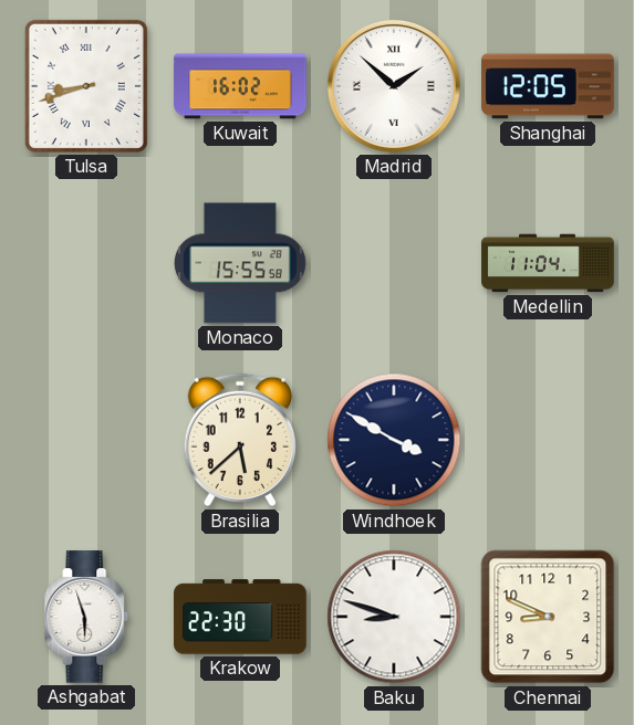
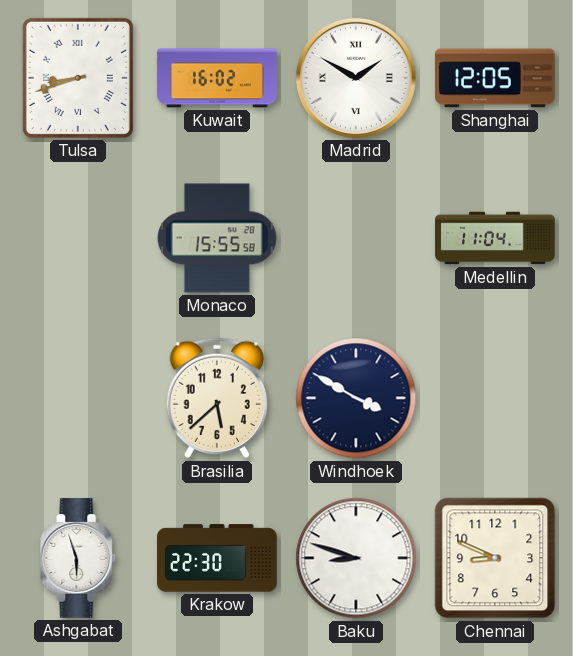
Madrid: 1:52 -> 1:50 (356, 78)
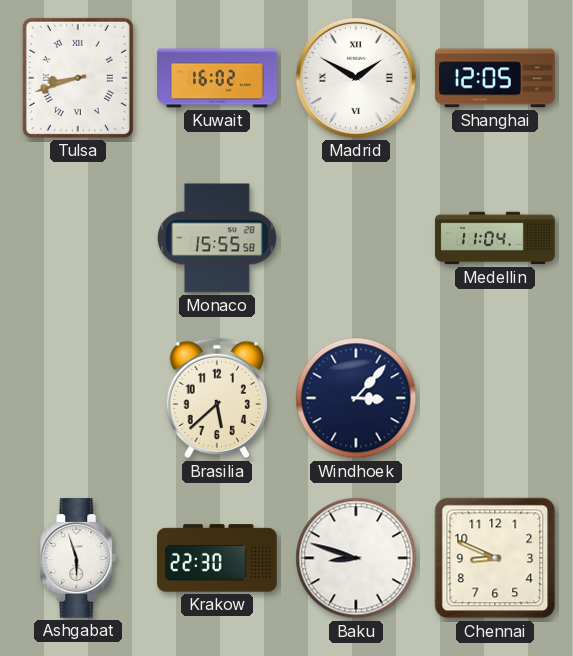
Windhoek: 3:50 -> 3:07 (356, 398)
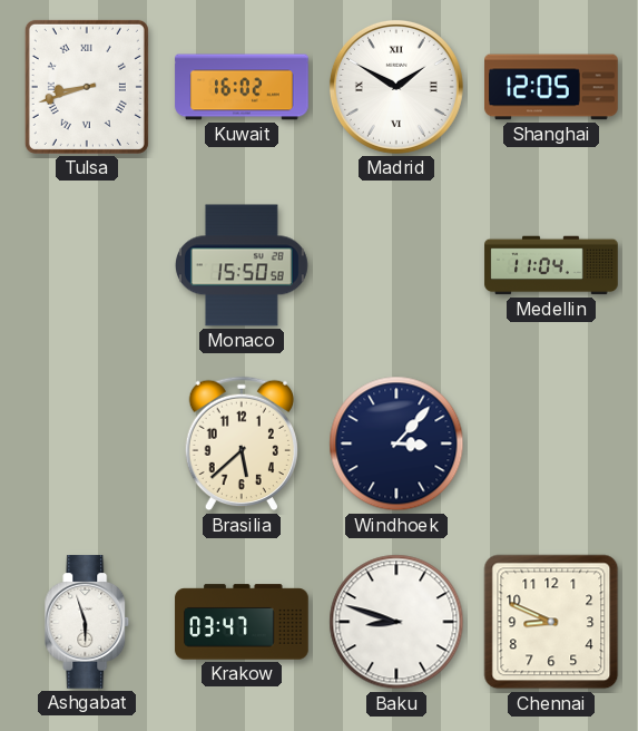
Monaco: 15:55 -> 15:50 (243, 265)
Krakow: 22:30 -> 03:47 (242, 622)
